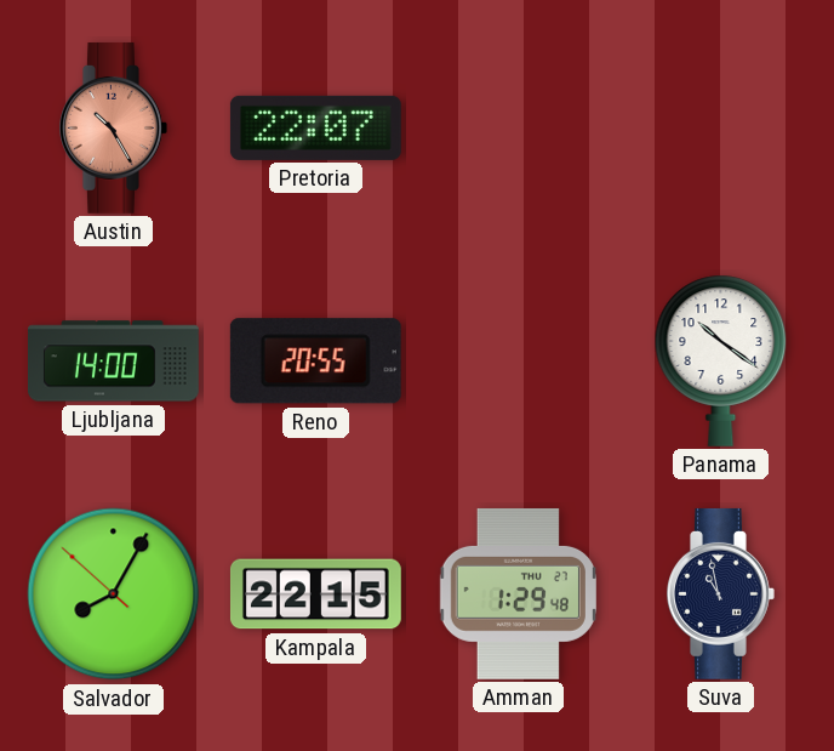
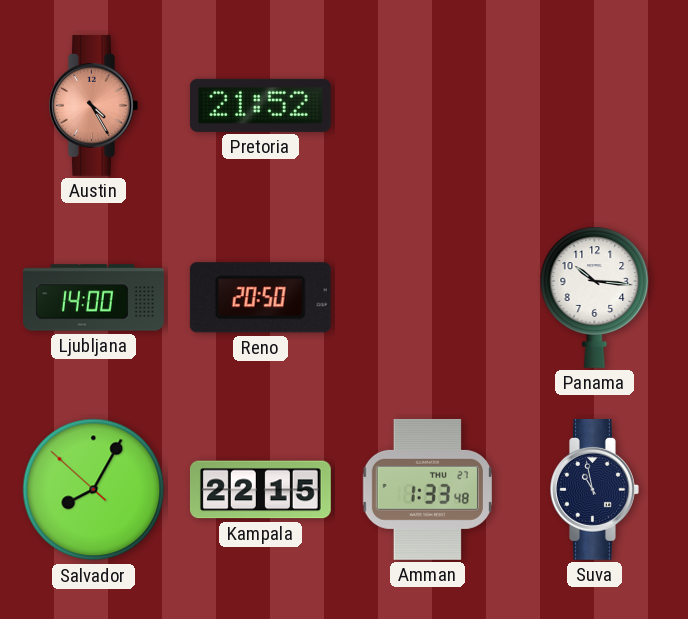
Austin: 10:25 -> 4:25 (94, 105)
Pretoria: 22:07 -> 21:52 (260, 105)
Reno: 20:55 -> 20:50 (260, 298)
Panama: 10:21 -> 10:16 (595, 297)
Amman: 1:29 -> 1:33 (427, 489)
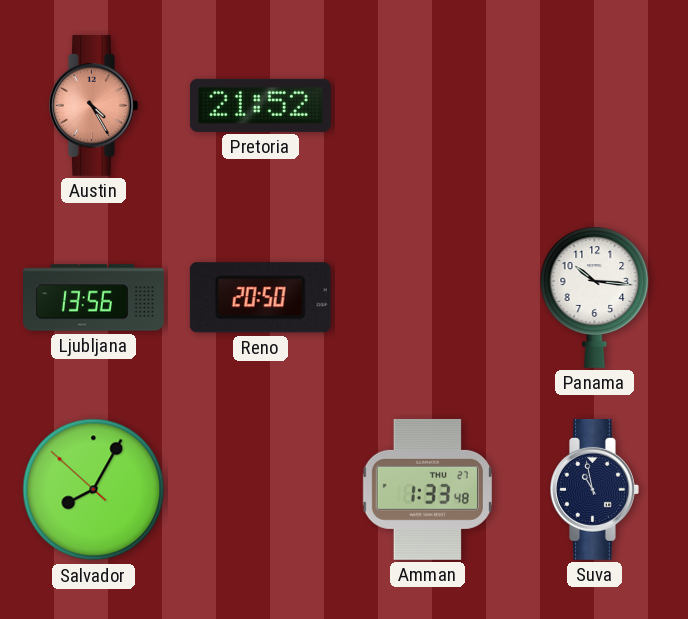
Ljubljana: 14:00 -> 13:56 (93, 298)
Kampala: 22:15 -> none (260, 490)
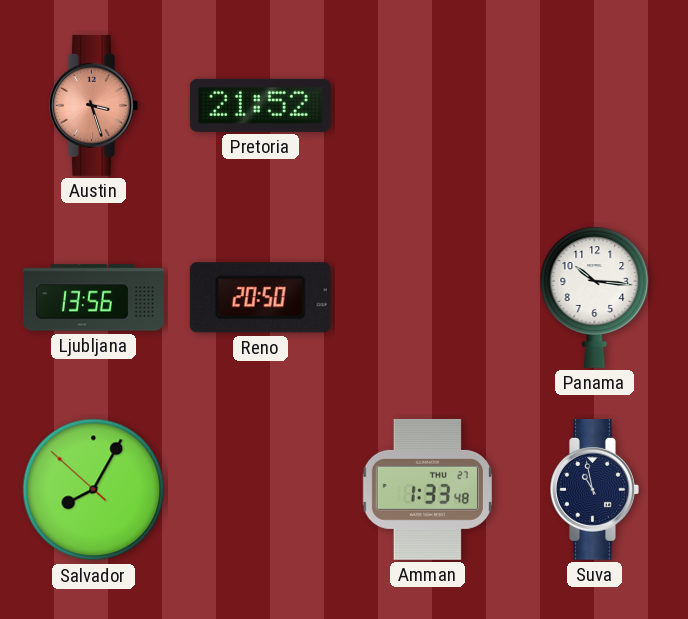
Austin: 4:25 -> 3:27 (94, 105)
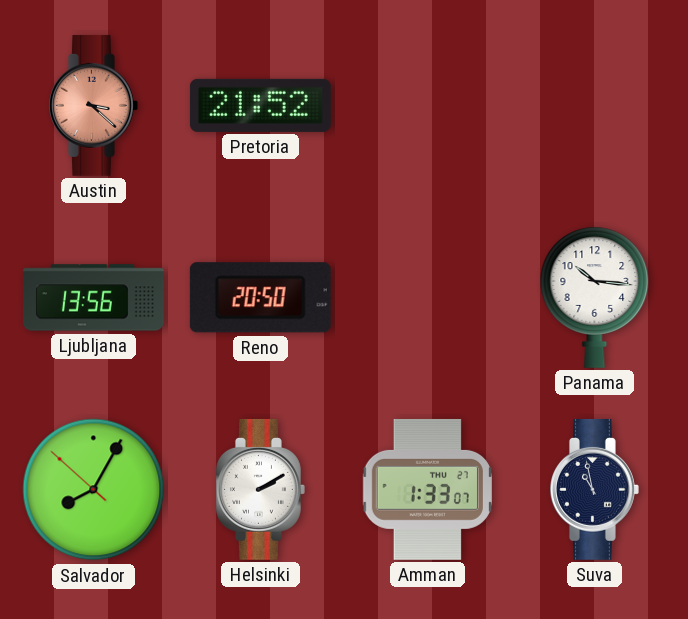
Austin: 3:27 -> 3:22 (94, 105)
Helsinki: none -> 2:10 (261, 489)
Amman: 1:33:48 -> 1:33:07 (427, 489)
